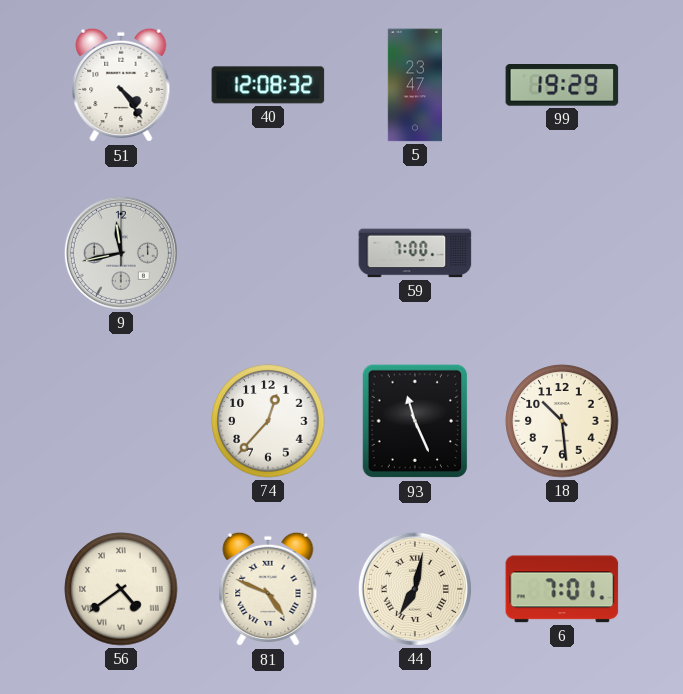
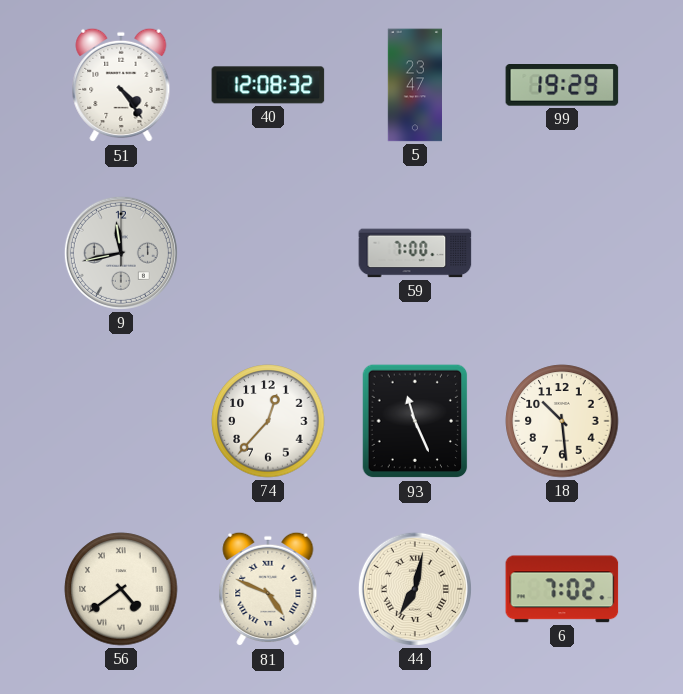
6: 7:01 -> 7:02 (562, 589)
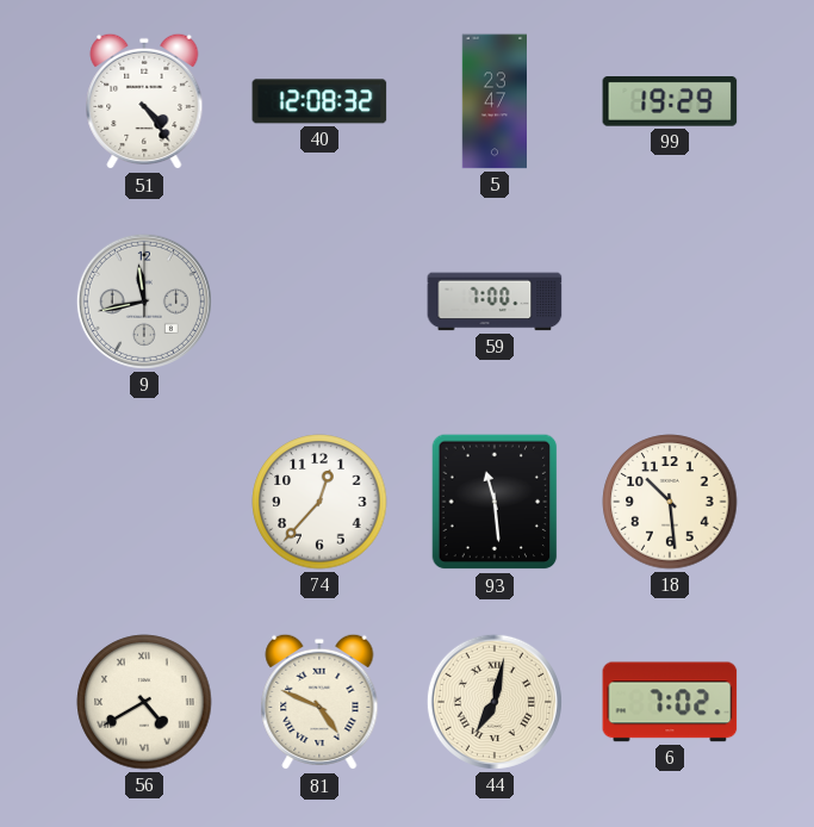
93: 11:26 -> 11:29 (495, 502)
56: 4:39 -> 4:40 (144, 702)
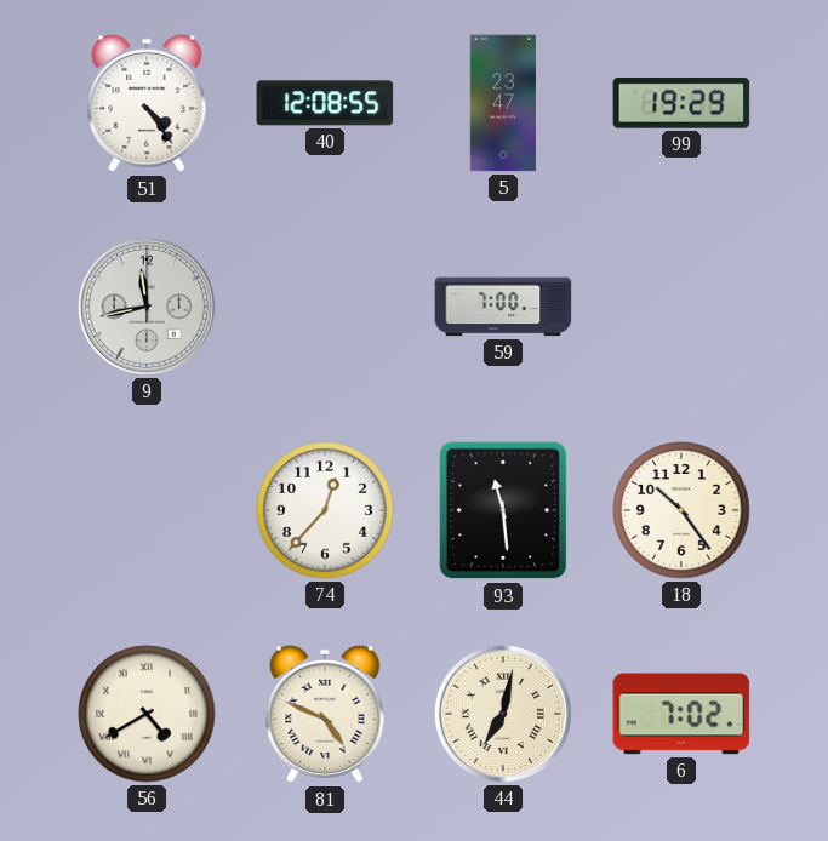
40: 12:08:32 -> 12:08:55 (325, 103)
18: 10:29 -> 10:24 (681, 510)
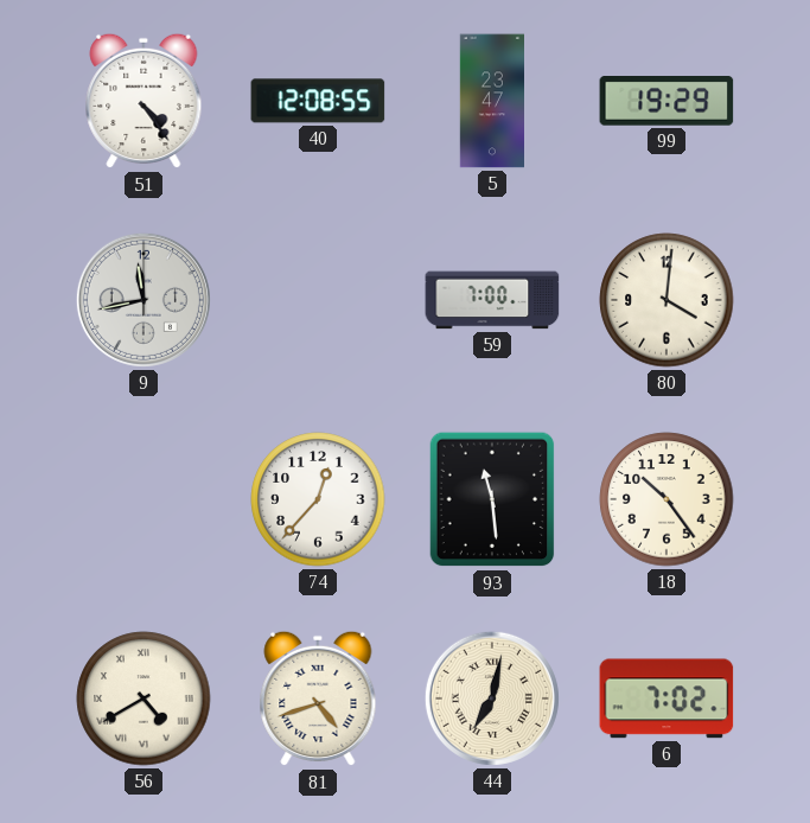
80: none -> 4:01 (667, 300)
81: 4:49 -> 4:42 (318, 698)
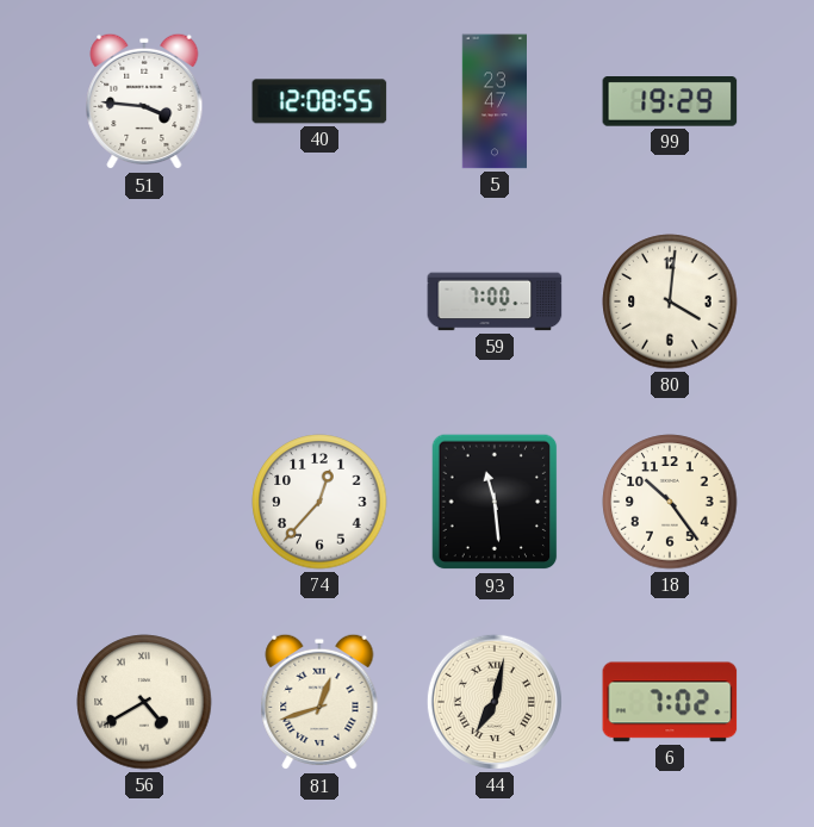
51: 4:24 -> 3:46 (144, 101)
9: 11:43 -> none (143, 300)
81: 4:42 -> 12:42 (319, 702)
